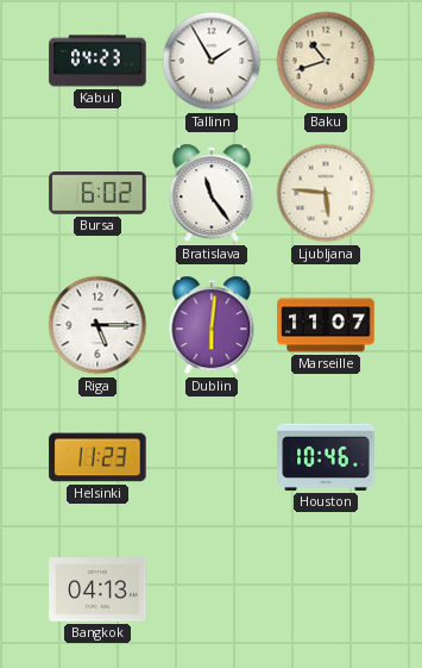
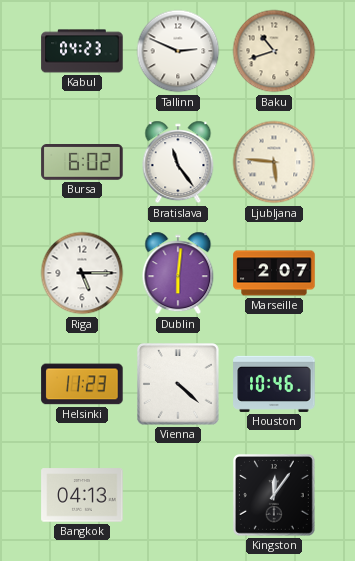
Tallinn: 1:55 -> 2:49 (178, 51)
Marseille: 11:07 -> 2:07 (274, 273)
Vienna: none -> 4:22 (179, 385)
Kingston: none -> 12:06 (275, 496)
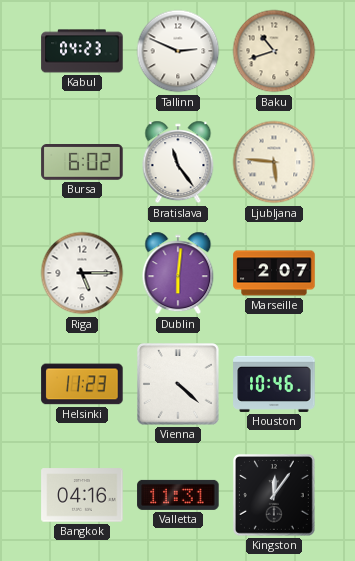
Bangkok: 04:13 -> 04:16 (82, 495)
Valletta: none -> 11:31 (178, 495)
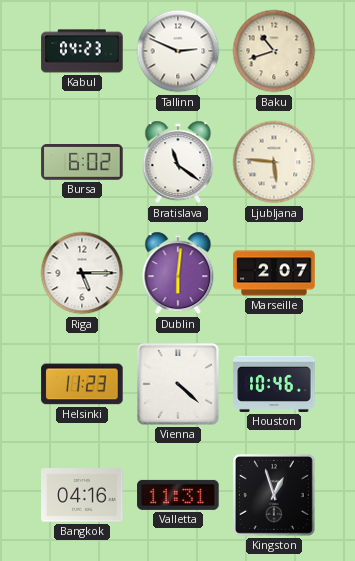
Bratislava: 11:24 -> 11:21 (178, 162)
Kingston: 12:06 -> 12:57 (275, 496)
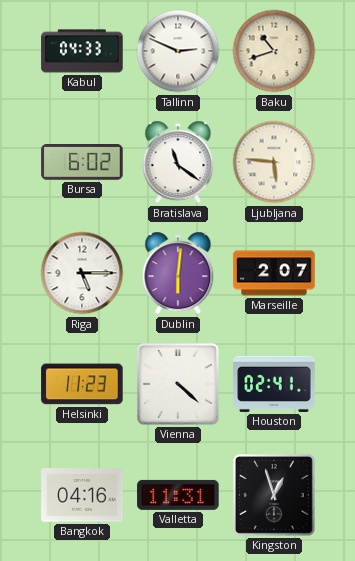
Kabul: 04:23 -> 04:33 (82, 51)
Houston: 10:46 -> 02:41 (274, 384)
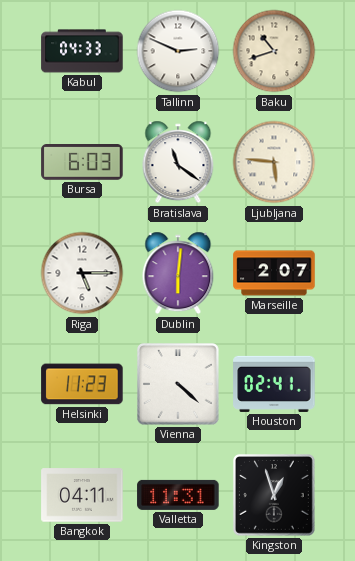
Bursa: 6:02 -> 6:03 (82, 163)
Bangkok: 04:16 -> 04:11 (82, 495)
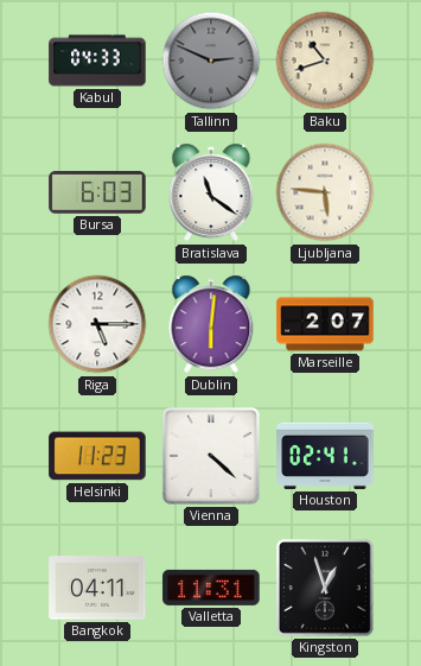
Tallinn dial: white -> grey (211, 61)
